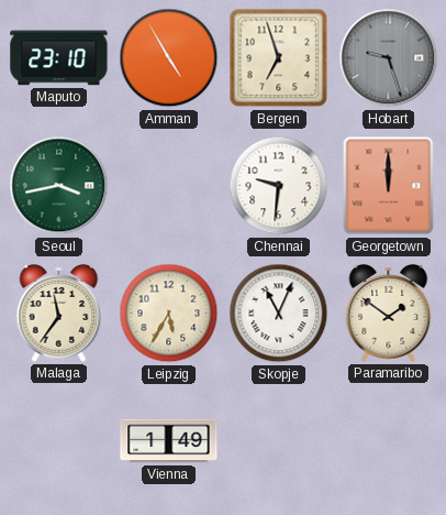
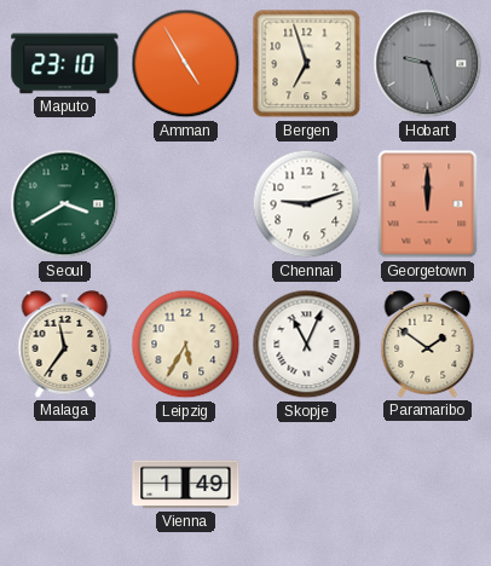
Seoul: 3:43 -> 3:40 (65, 204)
Chennai: 9:31 -> 9:12 (307, 204)
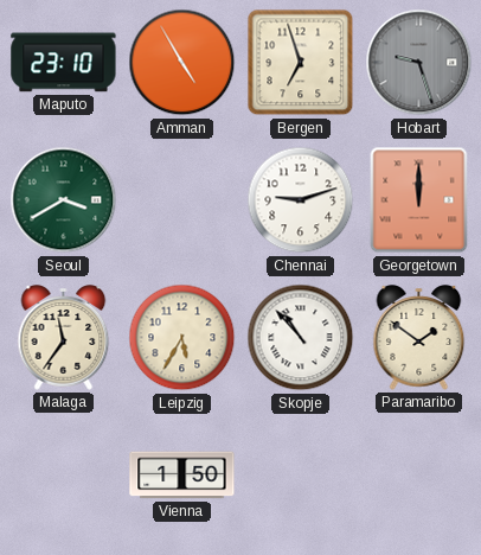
Skopje: 11:04 -> 10:53 (301, 338)
Vienna: 1:49 -> 1:50 (182, 476)
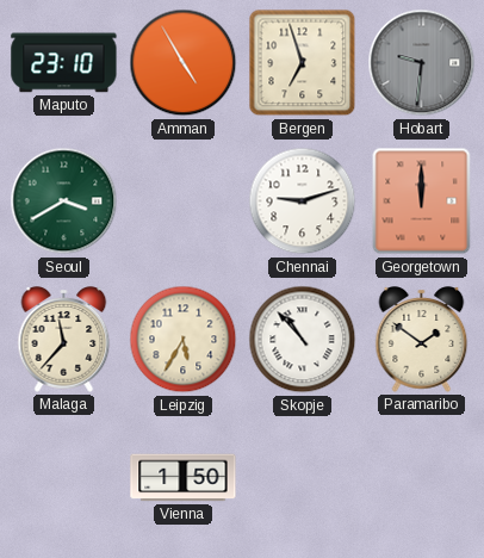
Hobart: 9:27 -> 9:31 (422, 63)
Malaga: 11:36 -> 11:37 (64, 340)
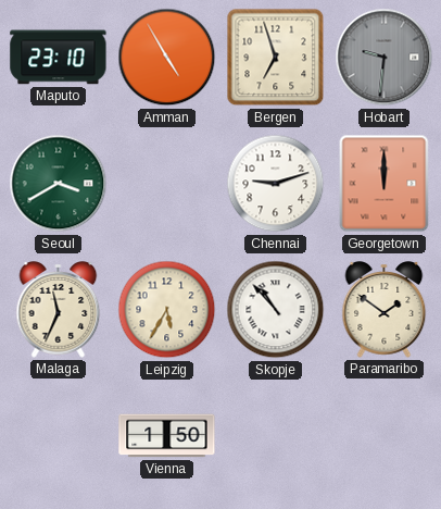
Malaga: 11:37 -> 11:34 (59, 310)
